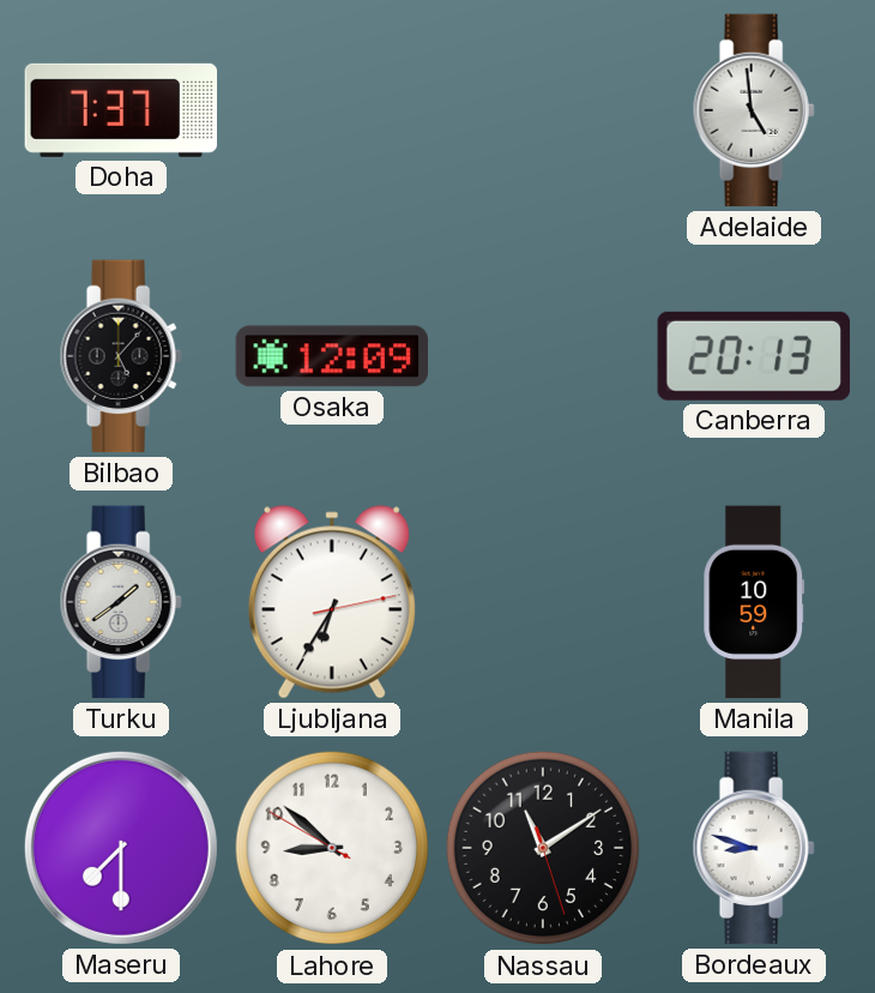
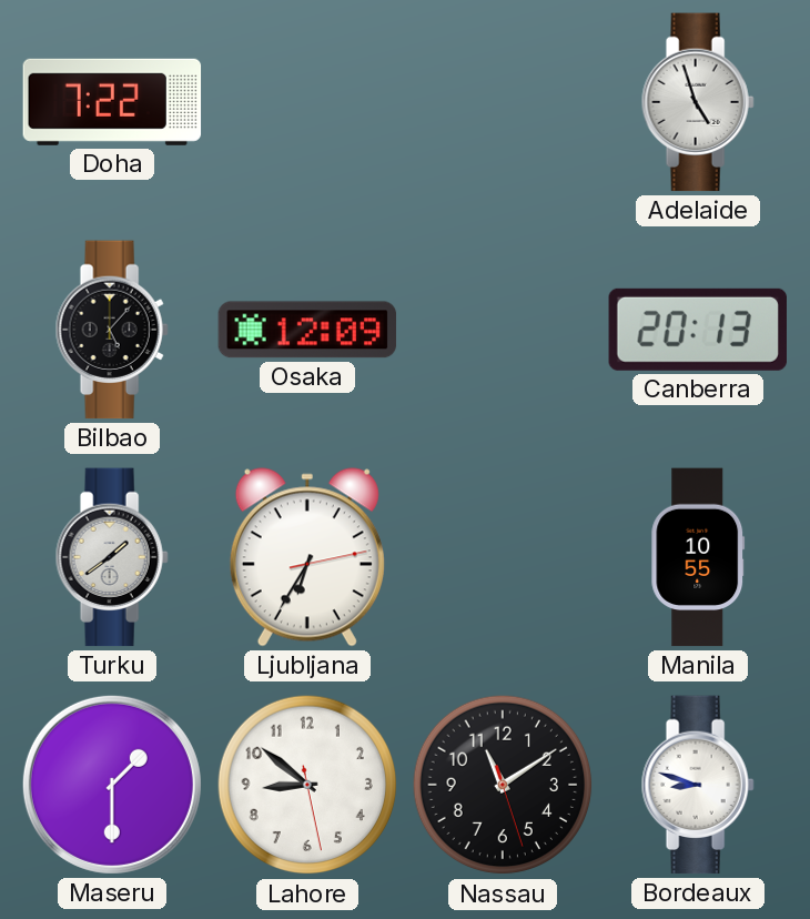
Doha: 7:37 -> 7:22 (112, 102)
Adelaide: 4:59 -> 4:57 (698, 102)
Manila: 10:59 -> 10:55 (698, 557)
Maseru: 7:30 -> 1:30 (112, 785)
Lahore: 8:51:50 -> 8:51:28 (307, 785)
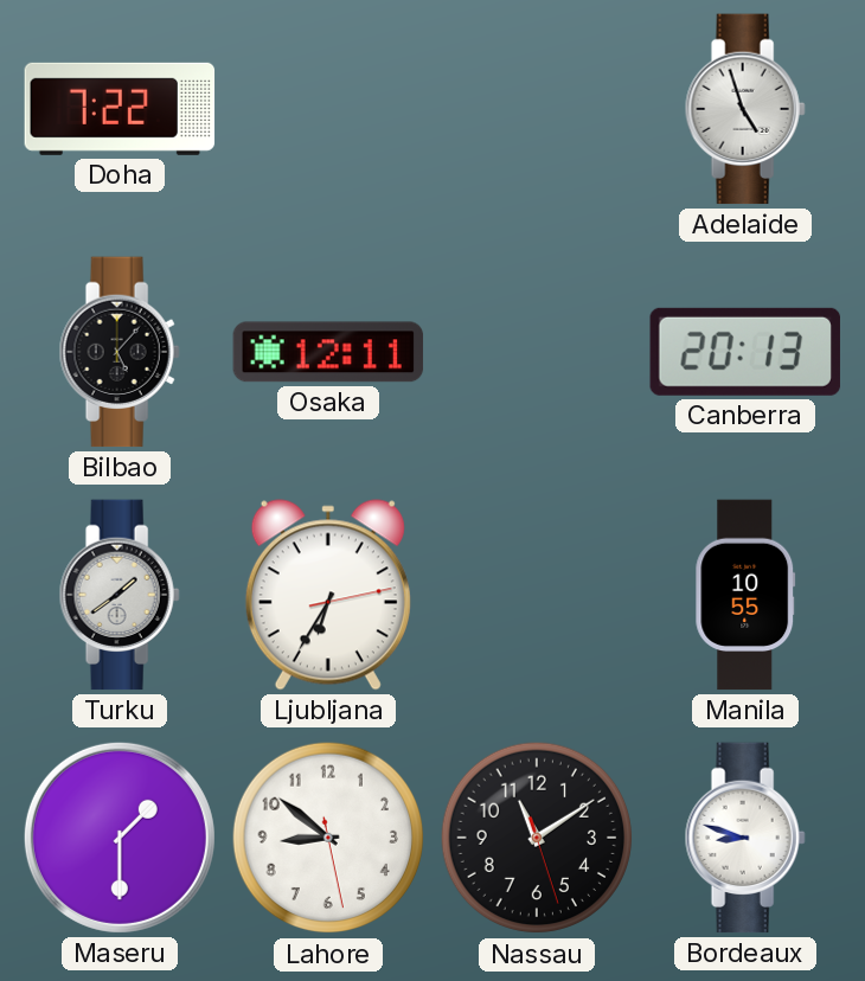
Osaka: 12:09 -> 12:11 (328, 352)
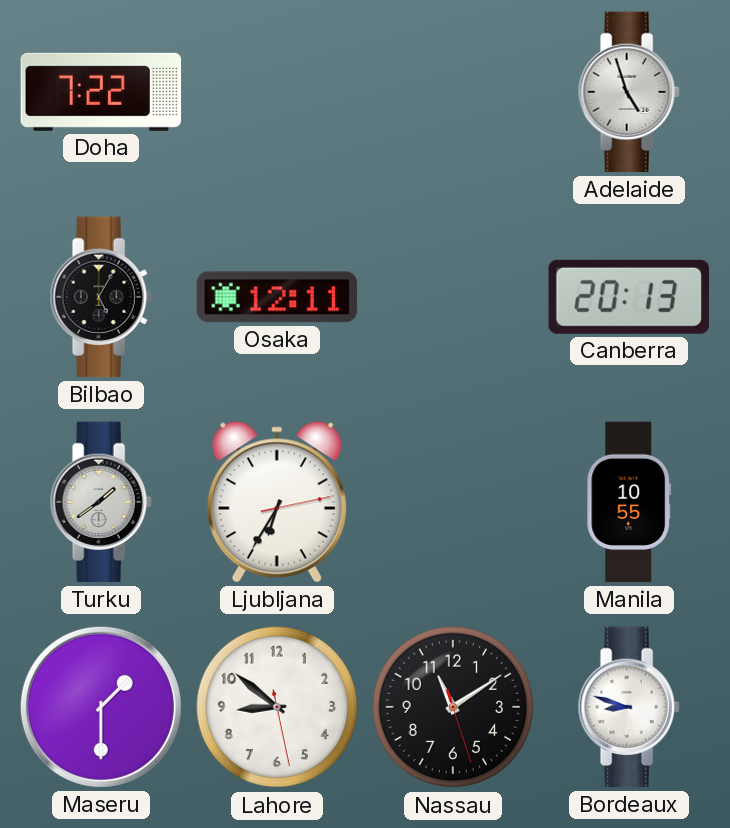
Bilbao: 5:07 -> 5:05 (101, 297)
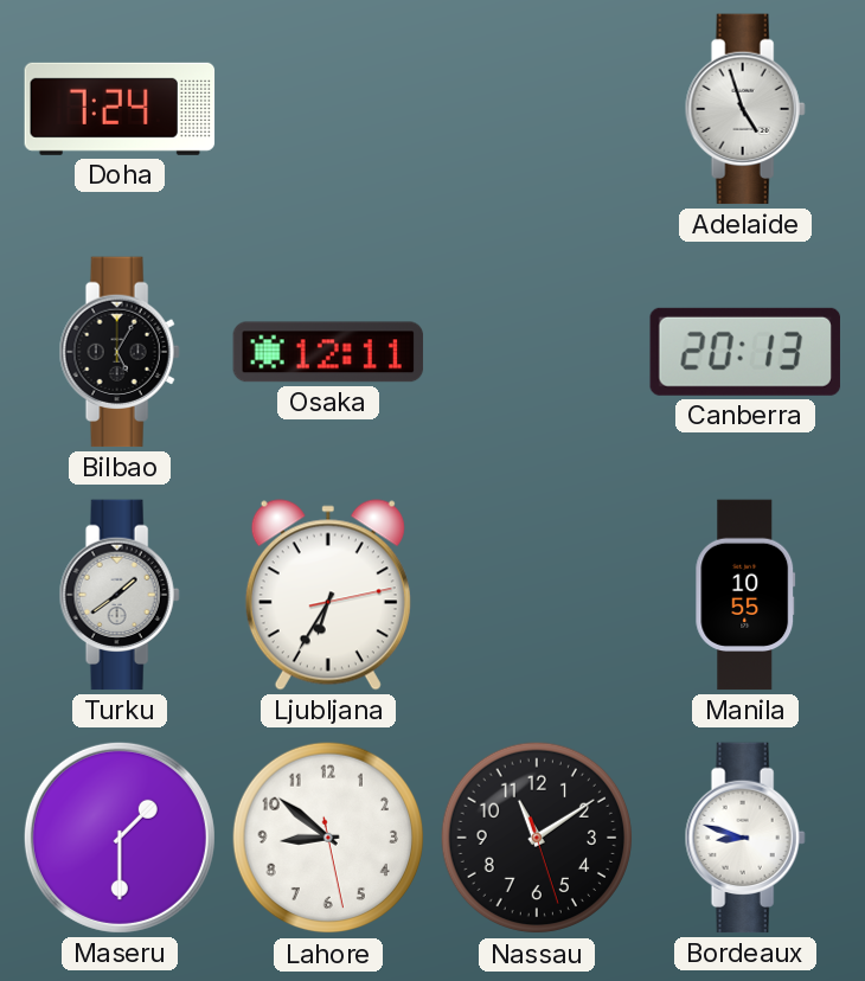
Doha: 7:22 -> 7:24 (120, 109)
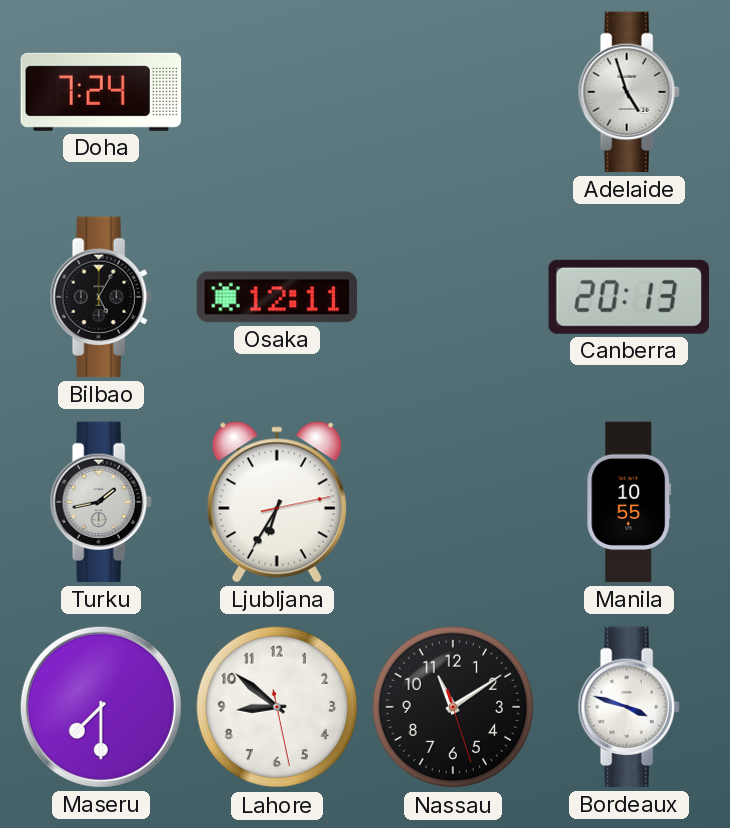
Turku: 1:39 -> 1:43 (101, 502)
Maseru: 1:30 -> 7:30 (101, 707)
Bordeaux: 8:48 -> 3:48 (629, 707)
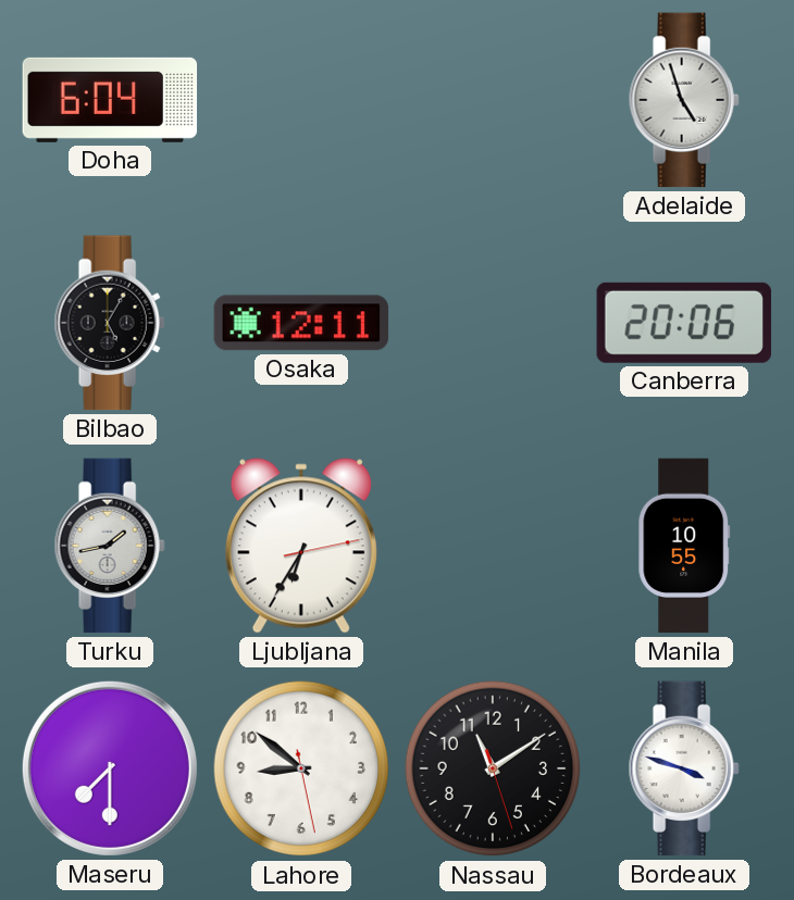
Doha: 7:24 -> 6:04 (110, 100)
Canberra: 20:13 -> 20:06 (684, 323)
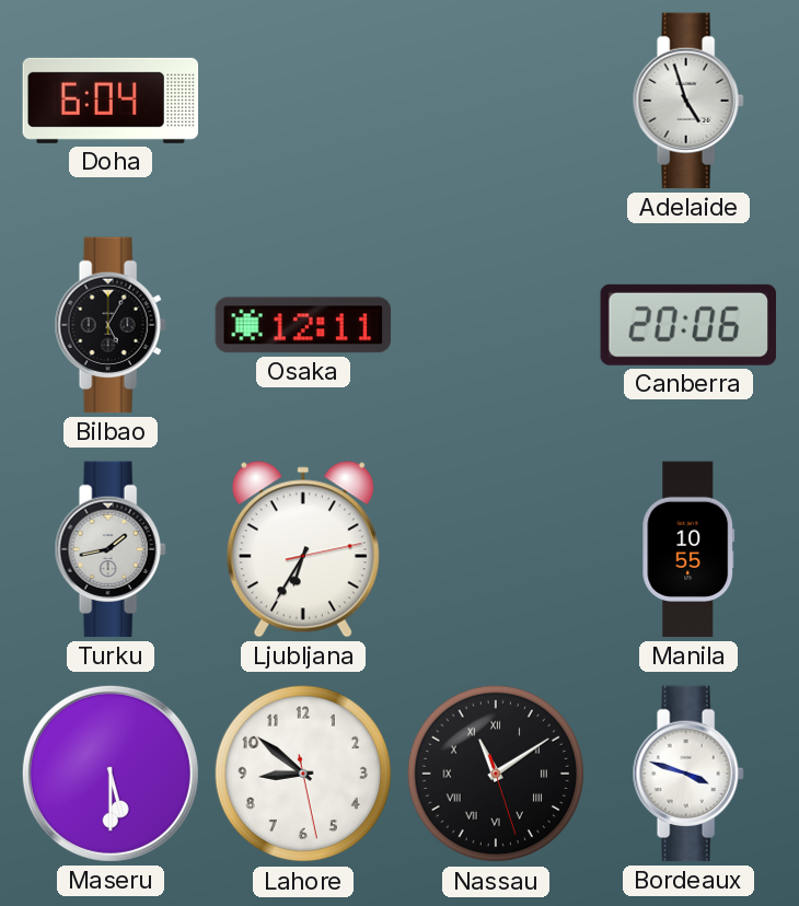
Maseru: 7:30 -> 5:30 (111, 774)
Nassau numerals: Arabic -> Roman (496, 774)
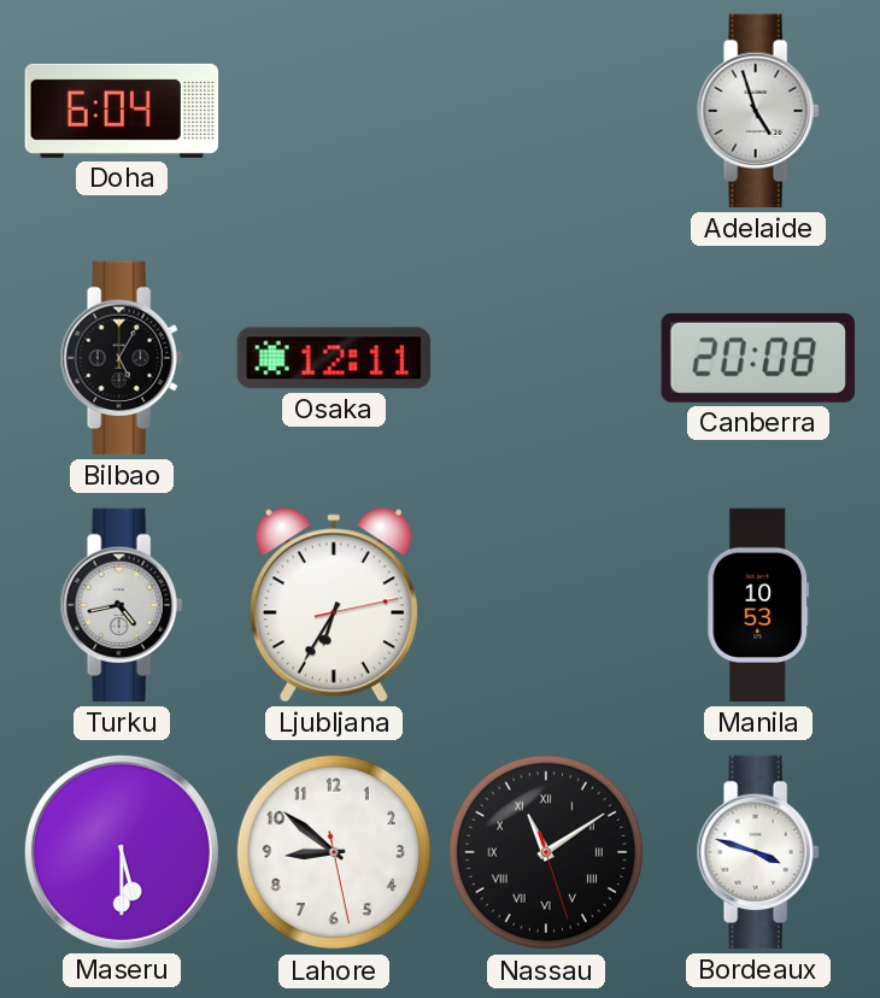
Canberra: 20:06 -> 20:08 (758, 358)
Turku: 1:43 -> 4:43 (122, 605)
Manila: 10:55 -> 10:53 (758, 605)
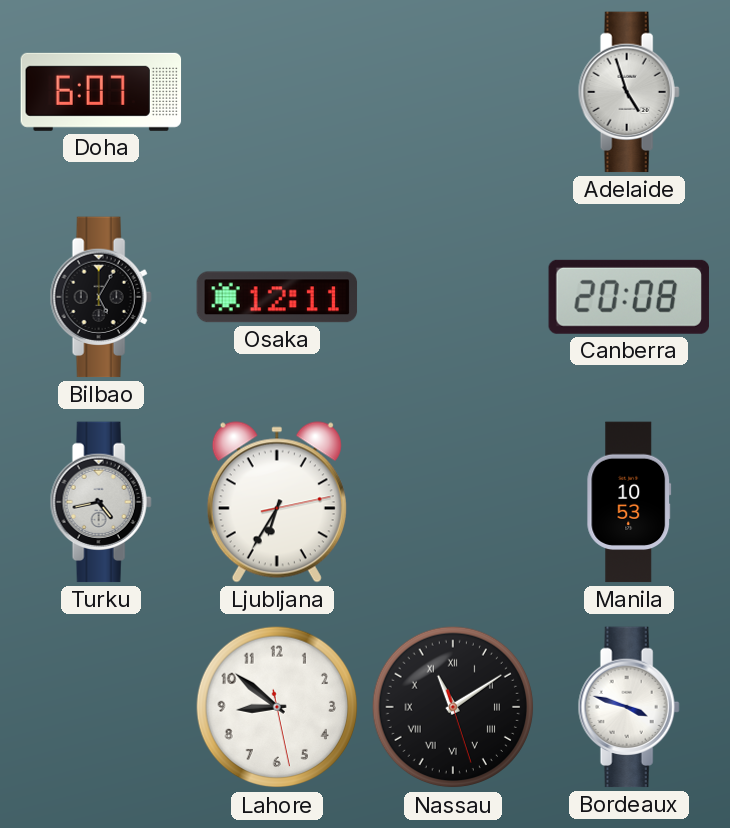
Doha: 6:04 -> 6:07 (101, 92)
Maseru: 5:30 -> none (122, 852)
